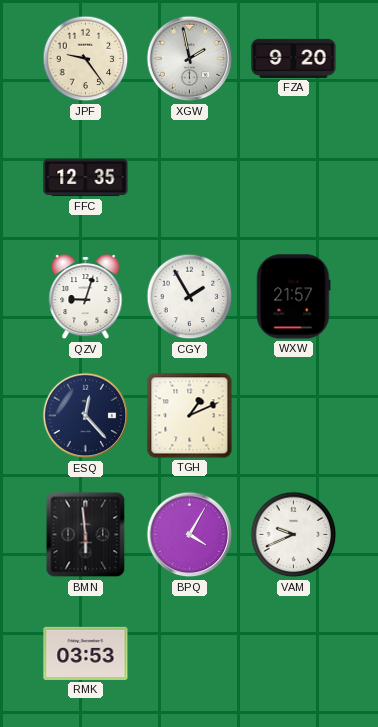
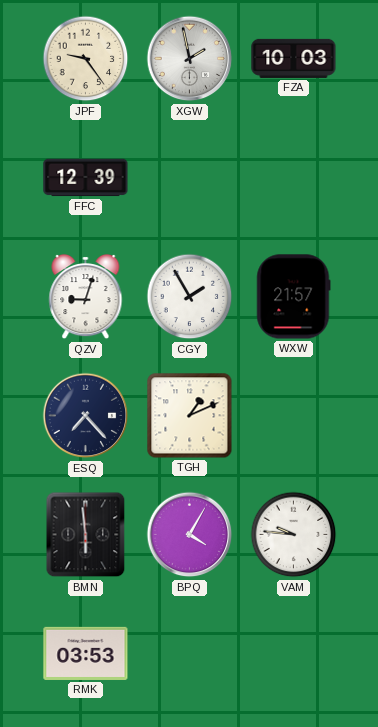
FZA: 9:20 -> 10:03 (294, 58)
FFC: 12:35 -> 12:39 (86, 178)
ESQ: 12:23 -> 7:23 (86, 416)
VAM: 9:41 -> 9:46 (294, 535)
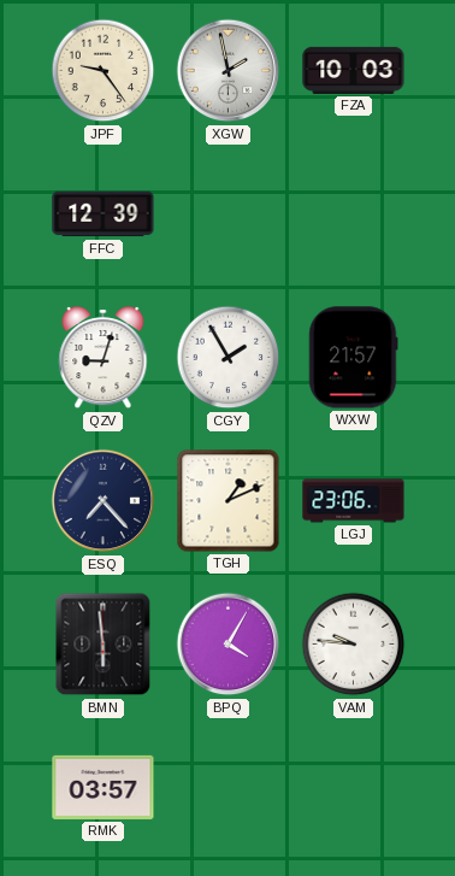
LGJ: none -> 23:06 (354, 501)
RMK: 03:53 -> 03:57 (104, 787)
